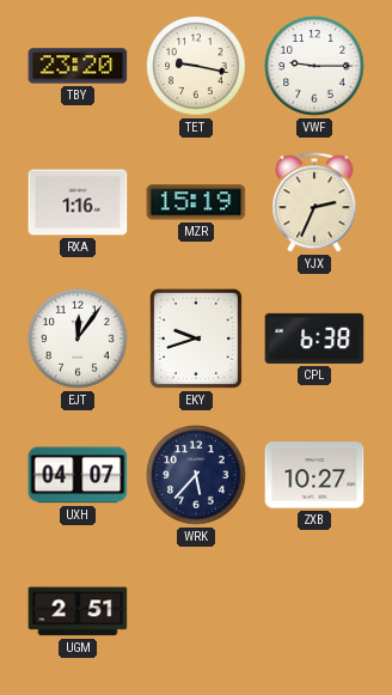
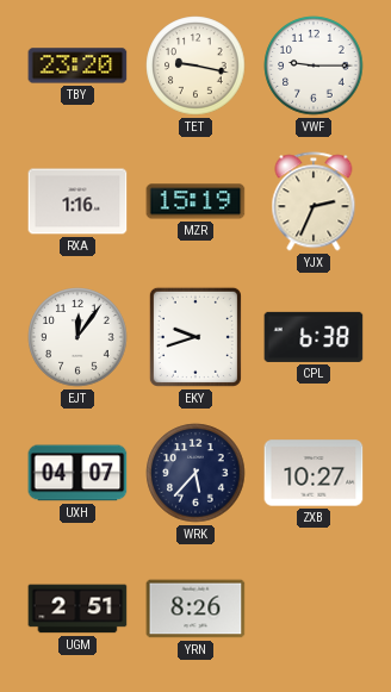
YRN: none -> 8:26 (195, 609)
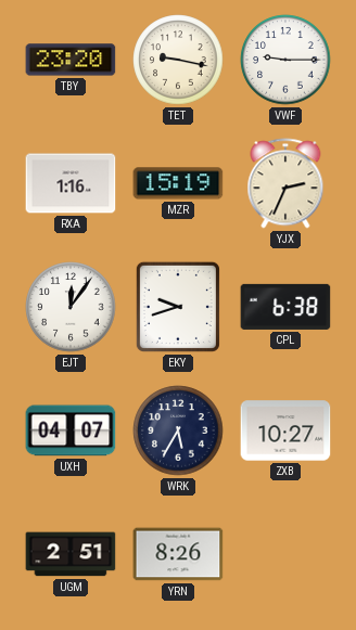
WRK: 5:37 -> 5:35 (178, 430)
